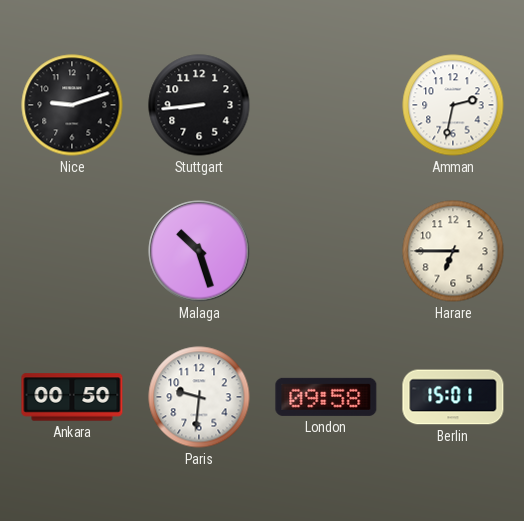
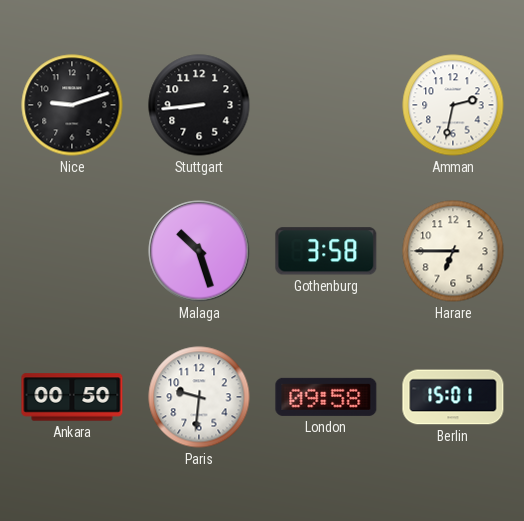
Gothenburg: none -> 3:58 (326, 251)
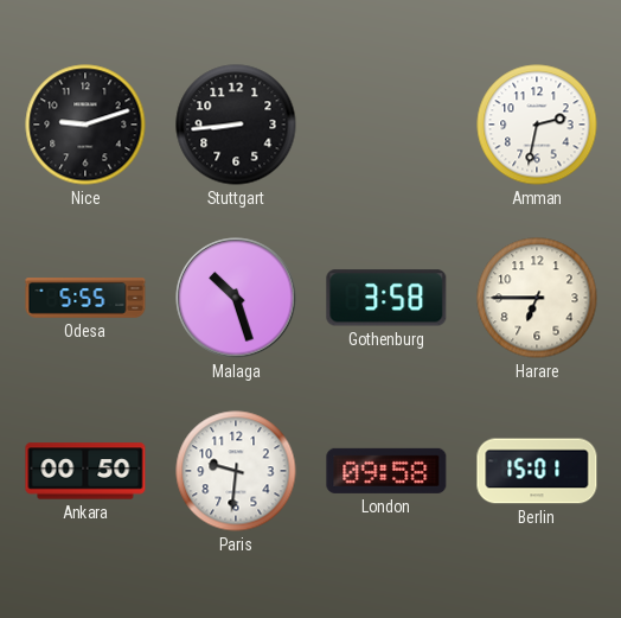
Odesa: none -> 5:55 (85, 298)
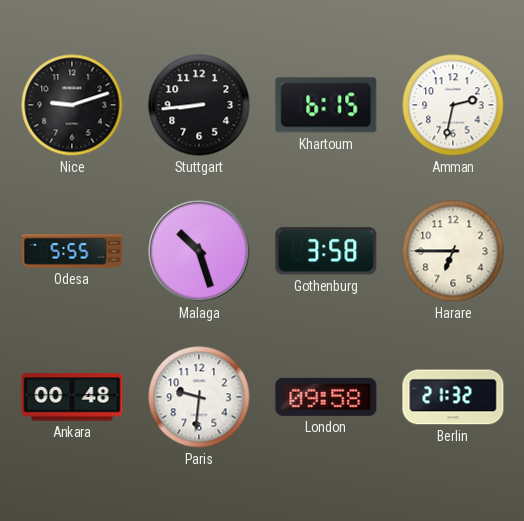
Khartoum: none -> 6:15 (326, 105)
Ankara: 00:50 -> 00:48 (72, 397)
Berlin: 15:01 -> 21:32 (453, 397)
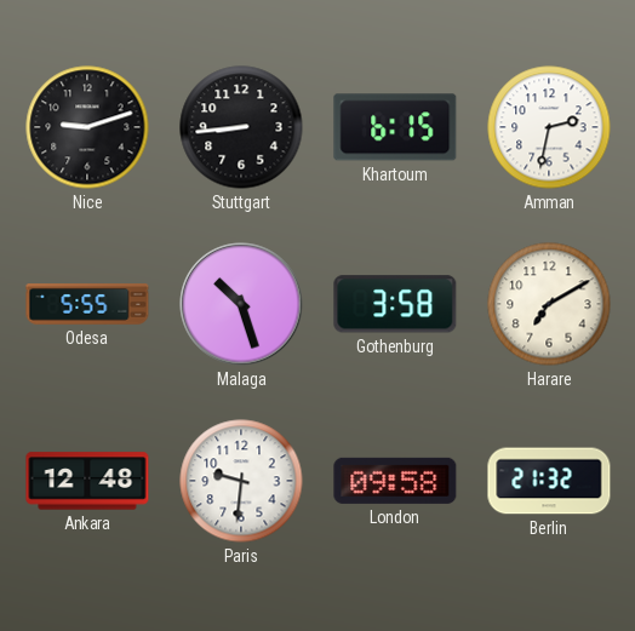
Harare: 6:45 -> 7:10 (549, 304)
Ankara: 00:48 -> 12:48 (87, 481)
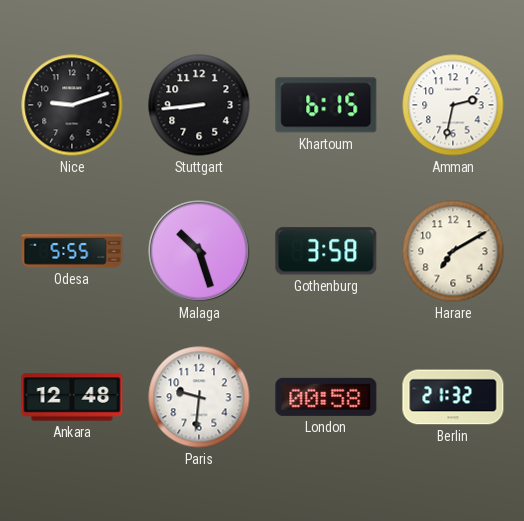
London: 09:58 -> 00:58 (326, 397)
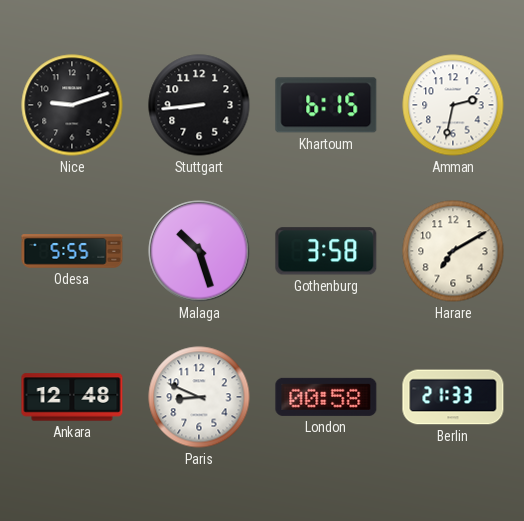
Paris: 9:31 -> 8:49 (199, 397)
Berlin: 21:32 -> 21:33 (453, 397)
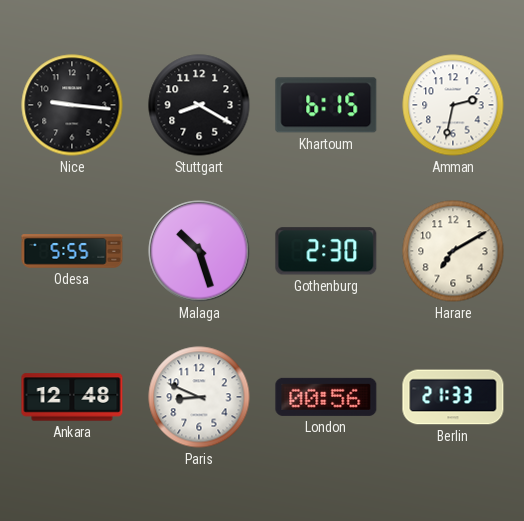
Nice: 9:12 -> 9:16 (72, 105)
Stuttgart: 8:44 -> 8:20 (199, 105)
Gothenburg: 3:58 -> 2:30 (326, 251)
London: 00:58 -> 00:56 (326, 397)
